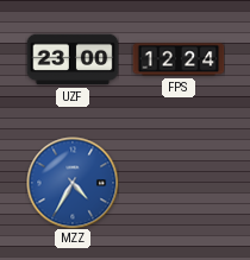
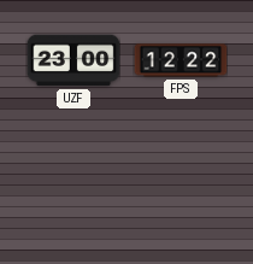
FPS: 12:24 -> 12:22 (181, 60)
MZZ: 4:35 -> none (73, 183)
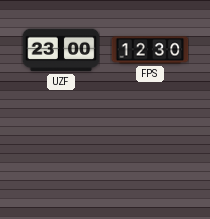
FPS: 12:22 -> 12:30 (150, 50)
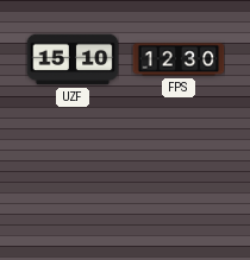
UZF: 23:00 -> 15:10 (73, 59)
